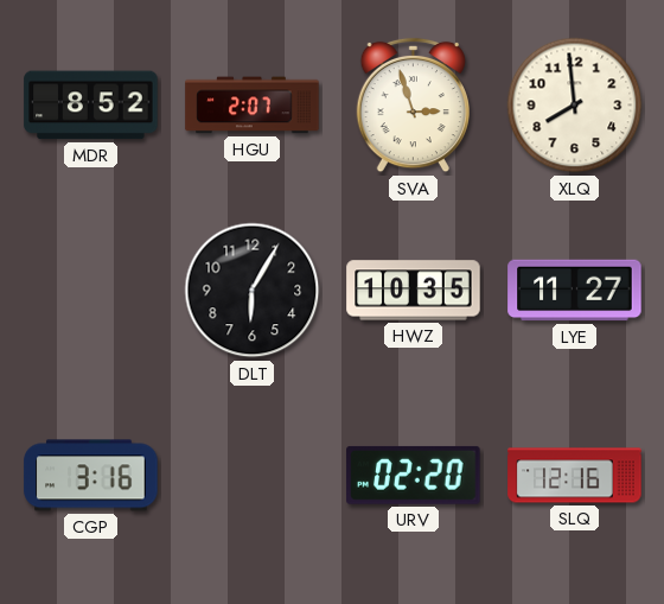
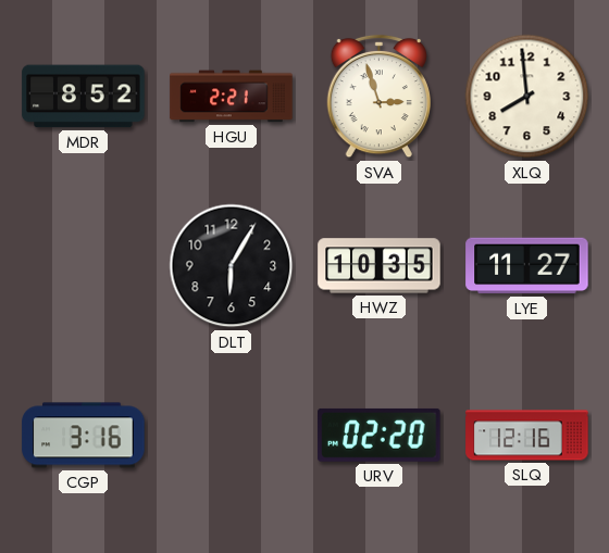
HGU: 2:07 -> 2:21 (232, 97)
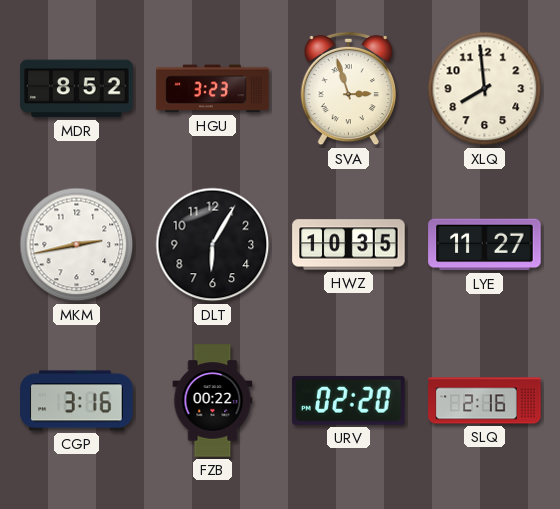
HGU: 2:21 -> 3:23 (213, 89)
MKM: none -> 2:43 (77, 245)
FZB: none -> 00:22 (213, 401)
SLQ: 12:16 -> 2:16 (485, 401)
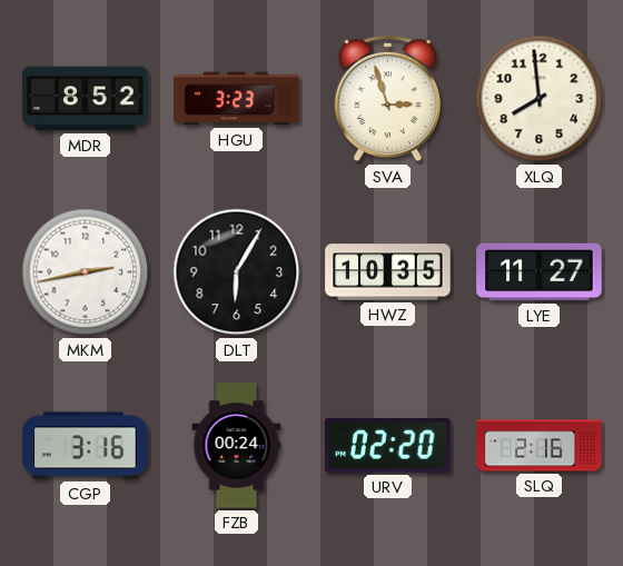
FZB: 00:22 -> 00:24 (237, 446)
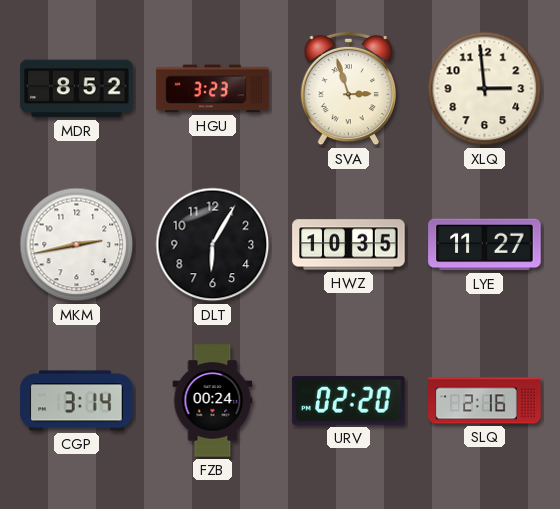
XLQ: 7:59 -> 2:59 (485, 89)
CGP: 3:16 -> 3:14 (77, 401)
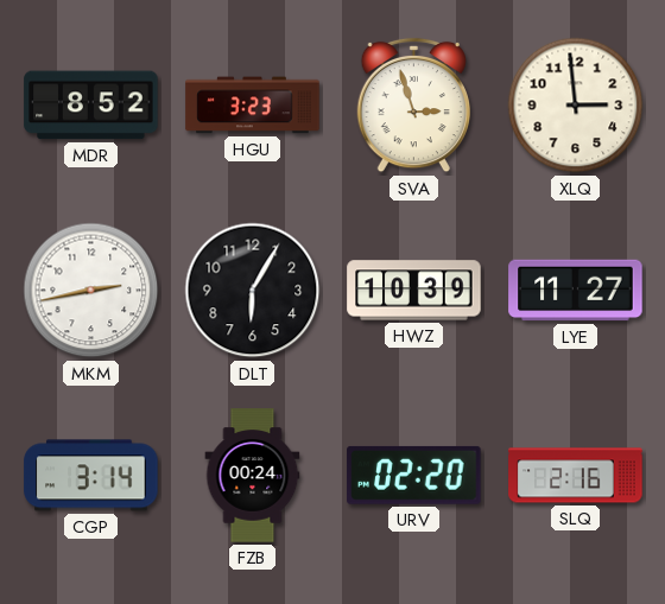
HWZ: 10:35 -> 10:39 (414, 291)
